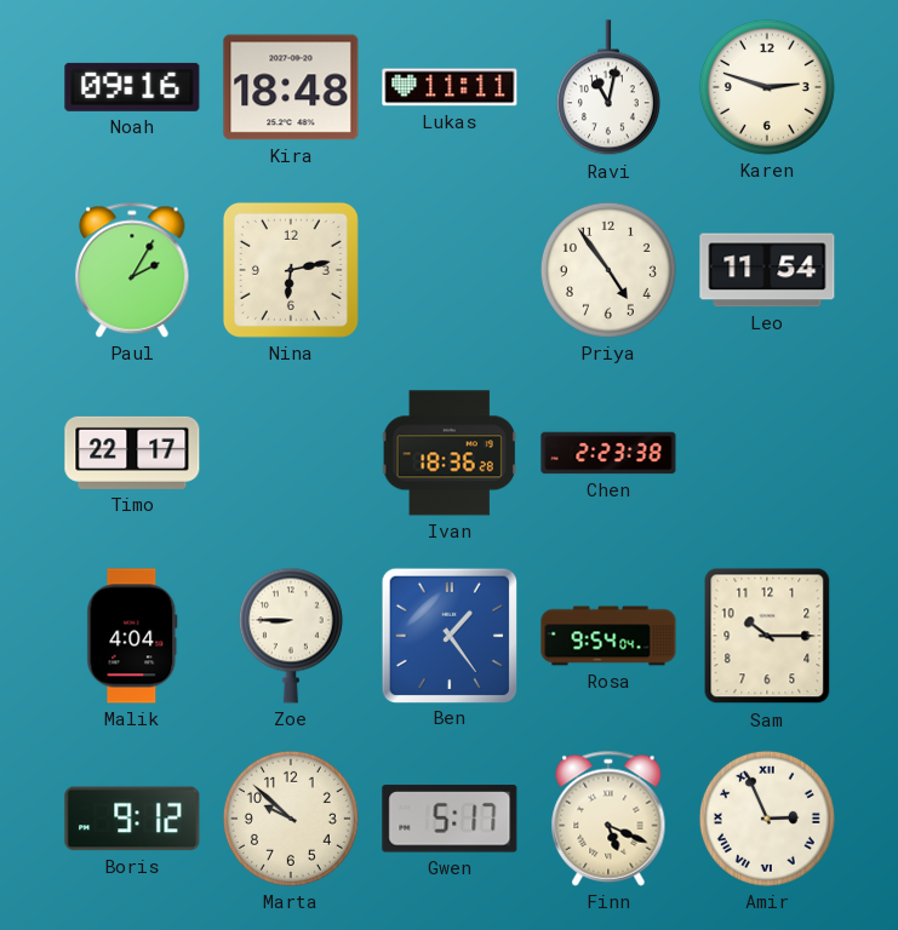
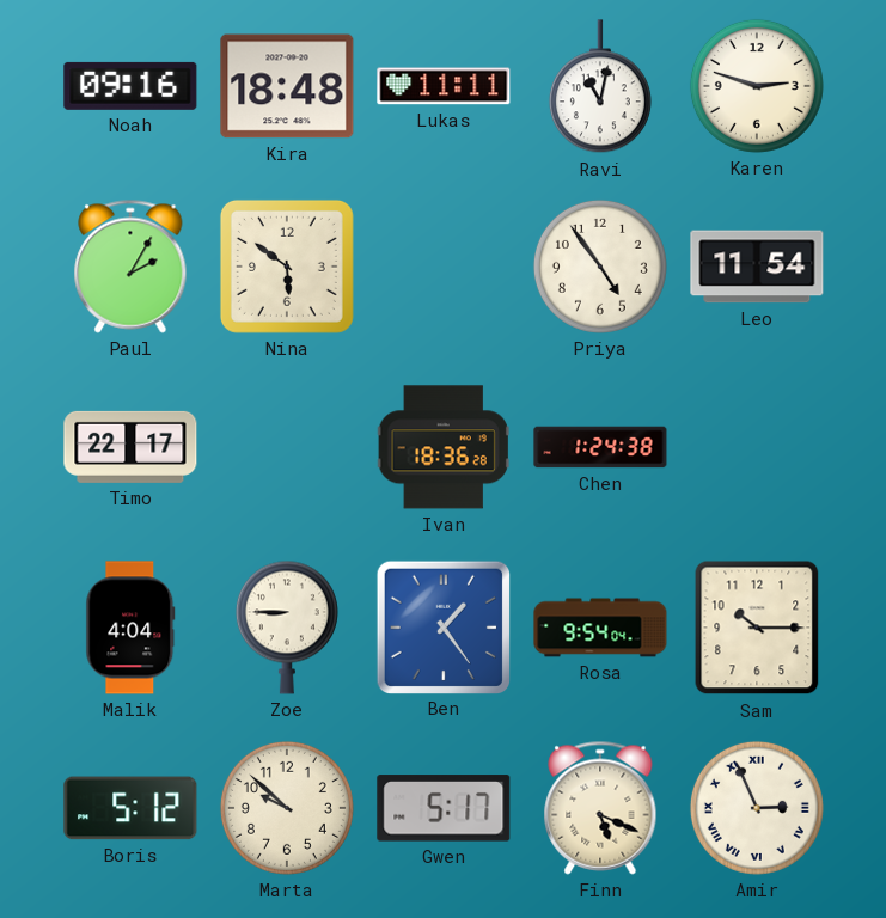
Nina: 6:13 -> 5:51 (287, 267)
Chen: 2:23 -> 1:24 (600, 447)
Boris: 9:12 -> 5:12 (130, 808)
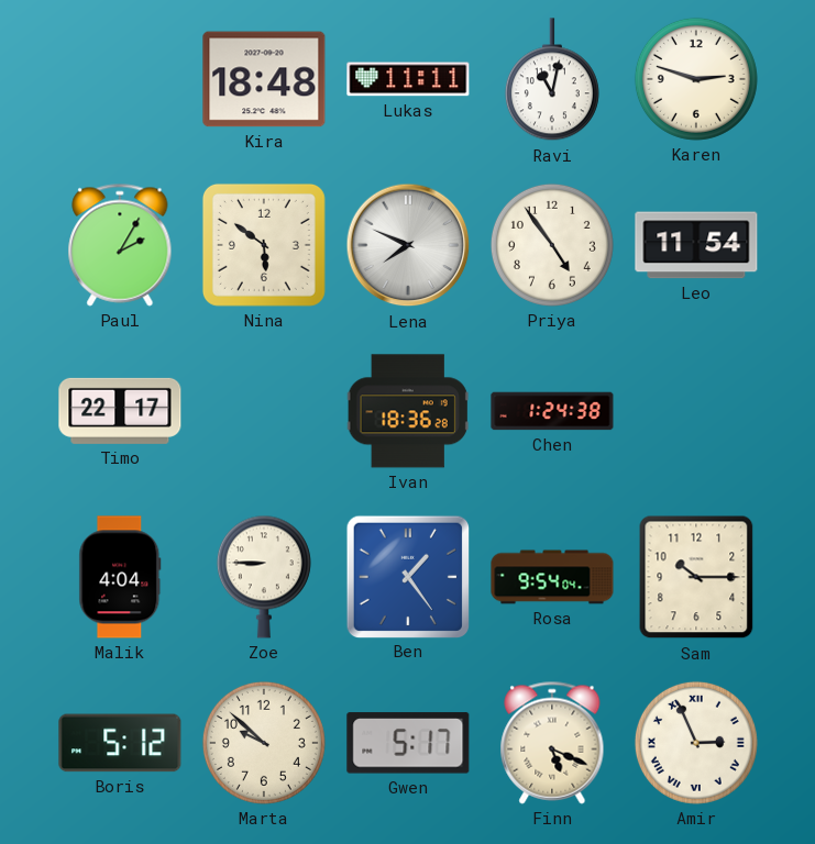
Noah: 09:16 -> none (130, 86)
Lena: none -> 7:49 (408, 245)
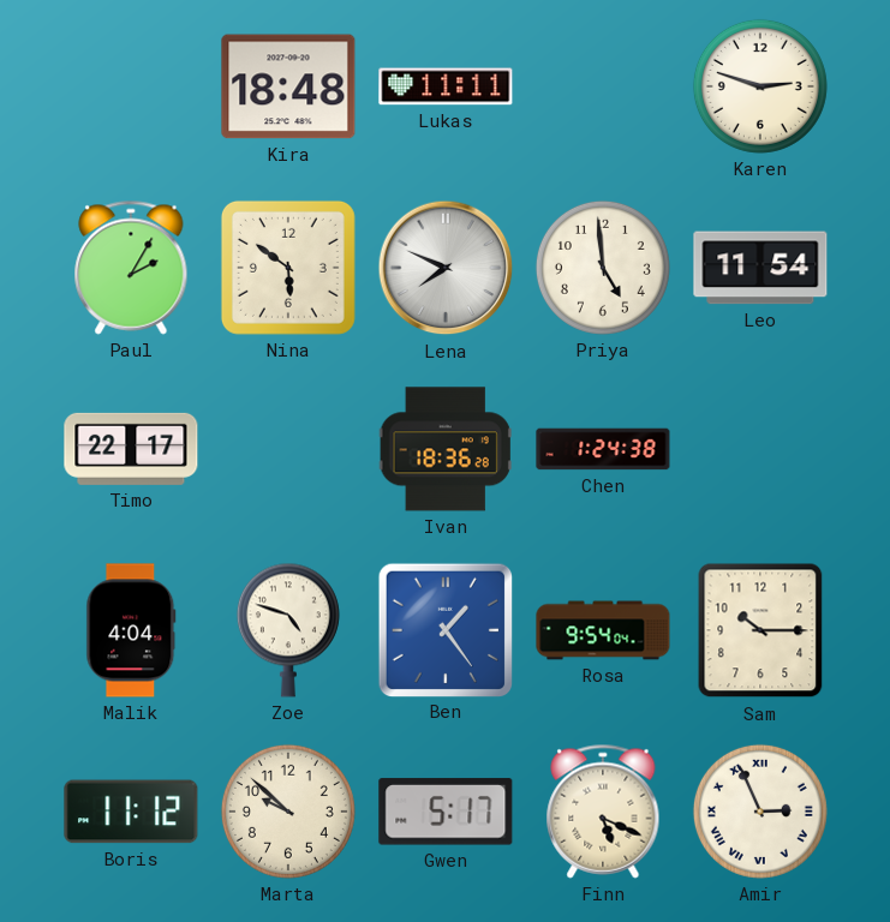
Ravi: 11:02 -> none (552, 80)
Priya: 4:54 -> 4:59 (603, 268)
Zoe: 8:45 -> 4:48 (288, 630)
Boris: 5:12 -> 11:12 (131, 812)
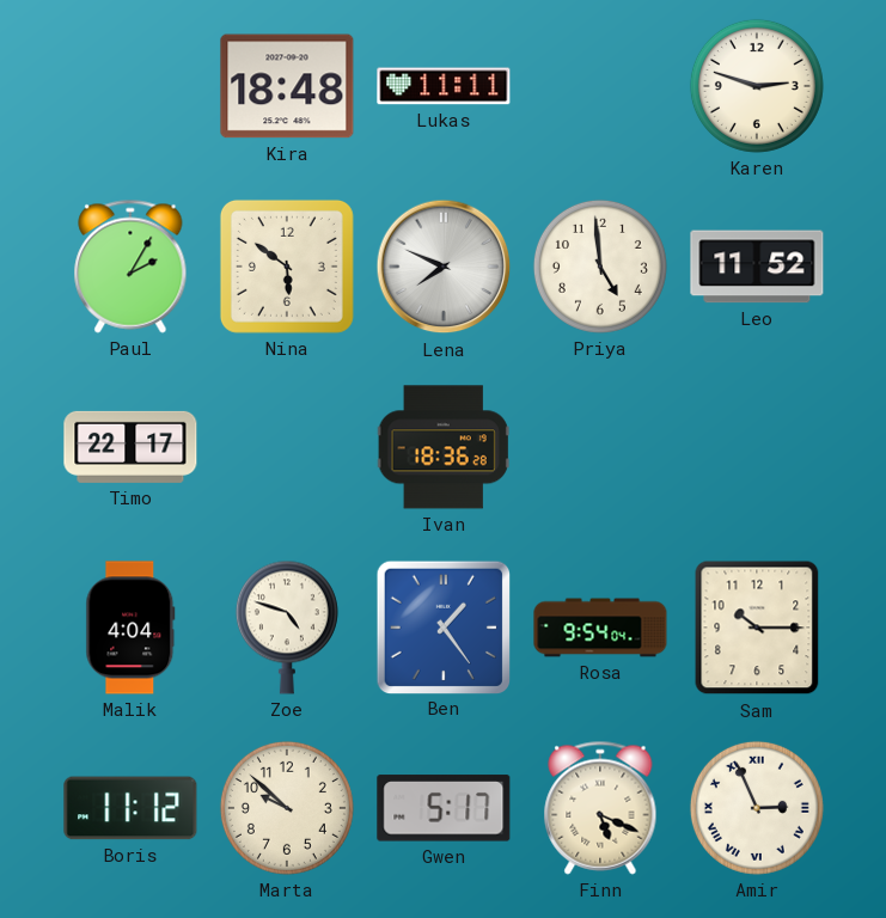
Leo: 11:54 -> 11:52 (757, 267)
Chen: 1:24 -> none (603, 449)
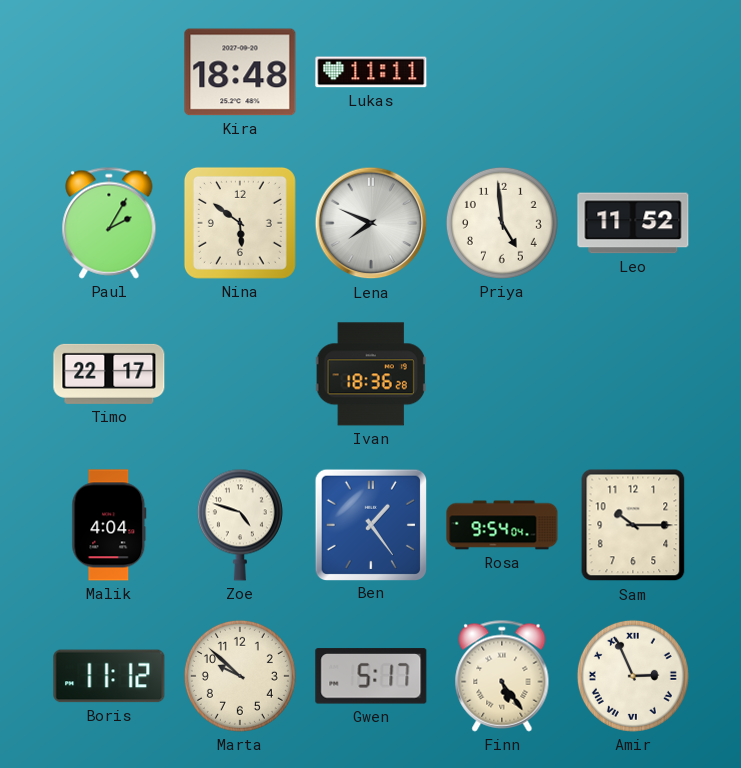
Karen: 2:48 -> none (757, 86)
Finn: 5:19 -> 5:24 (502, 676)
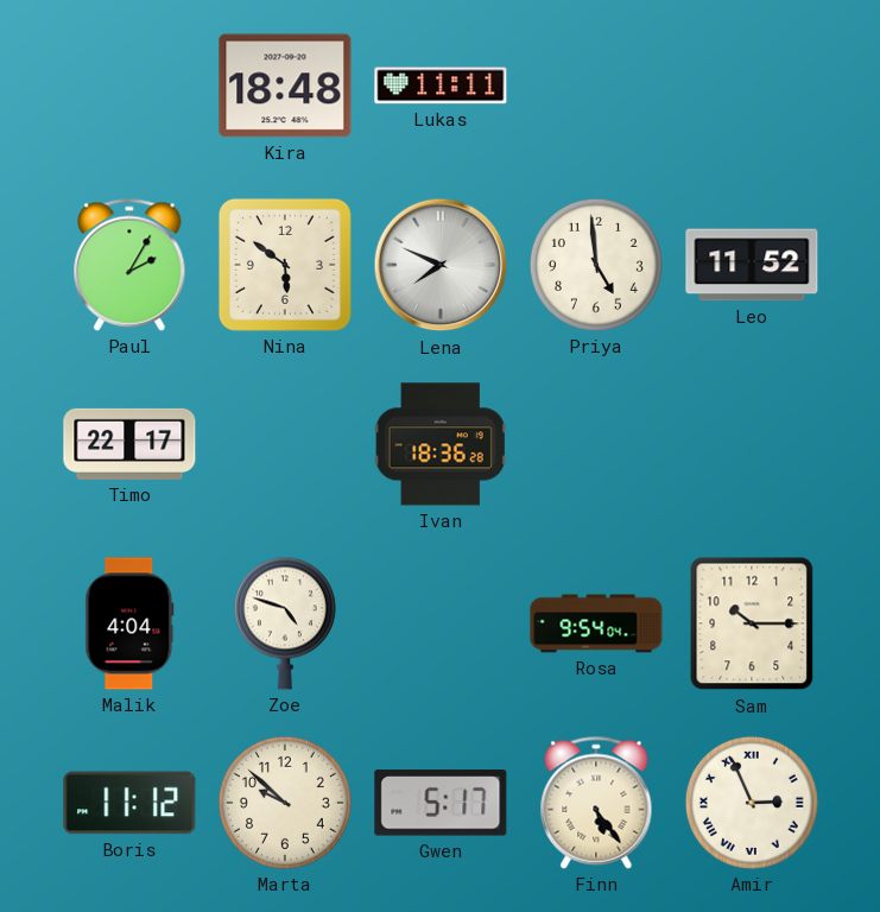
Ben: 1:24 -> none (370, 524)
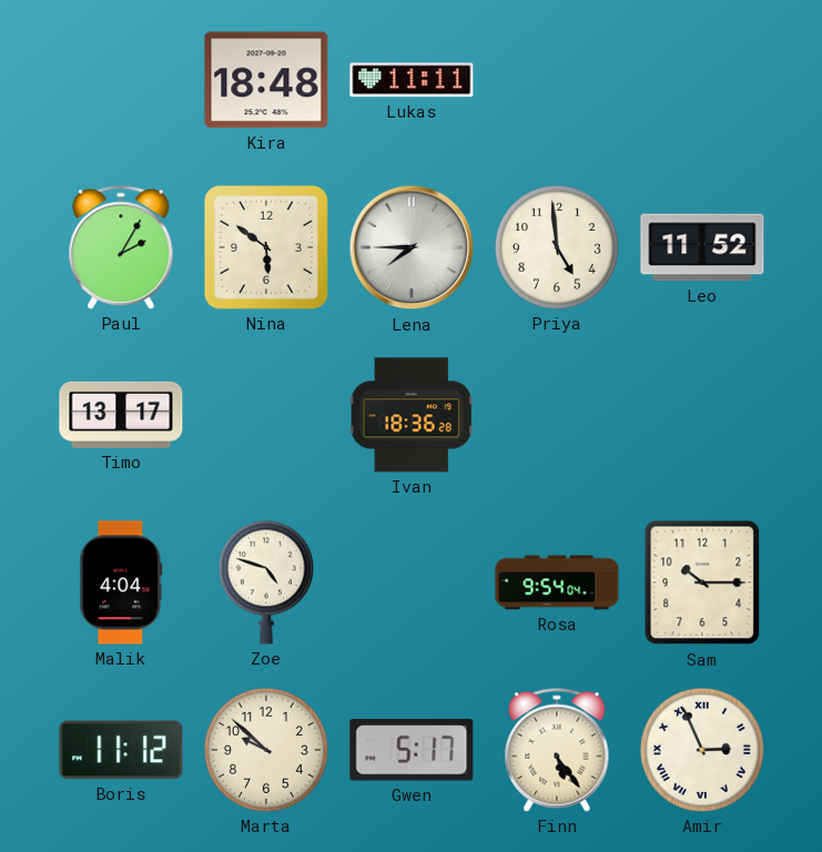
Lena: 7:49 -> 7:45 (412, 247)
Timo: 22:17 -> 13:17 (121, 415)
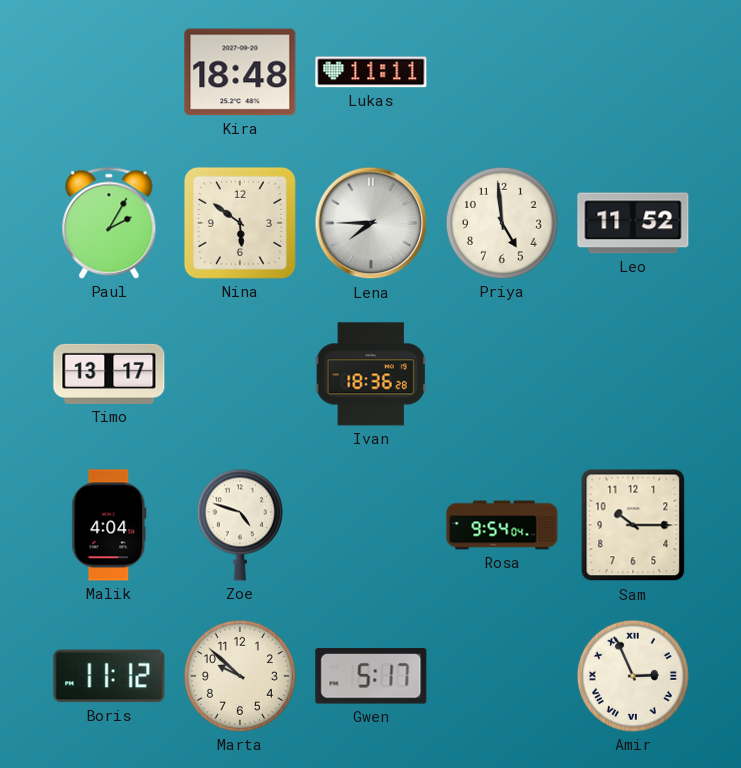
Finn: 5:24 -> none (557, 750)
